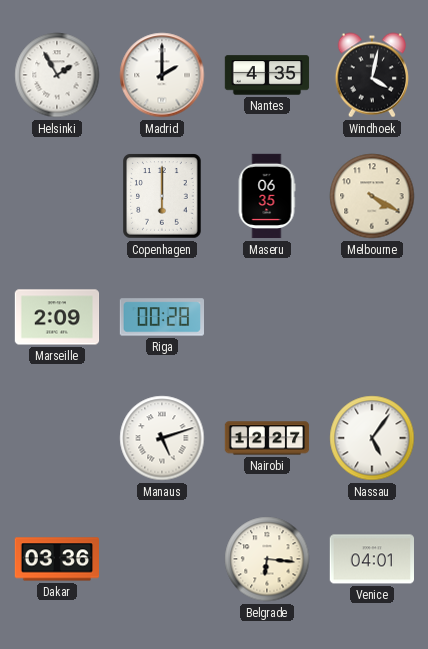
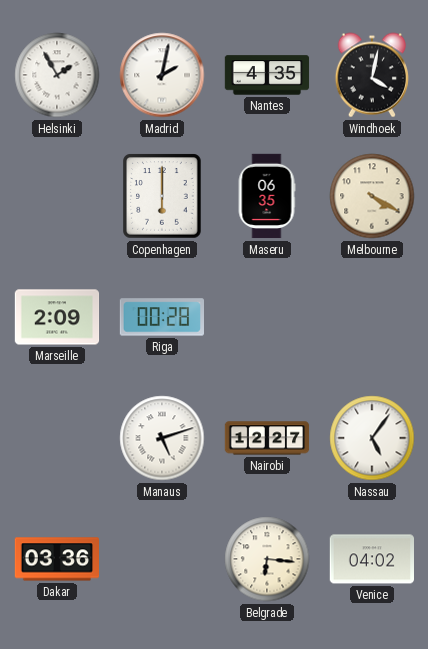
Madrid: 2:00 -> 2:02 (162, 75)
Venice: 04:01 -> 04:02 (371, 559)
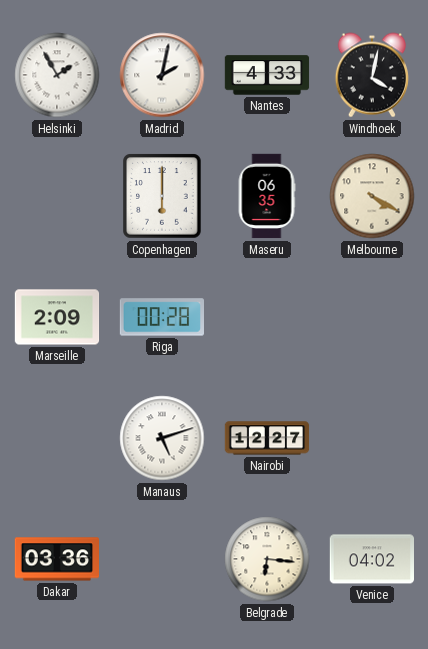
Nantes: 4:35 -> 4:33 (267, 75)
Nassau: 5:06 -> none (372, 438)
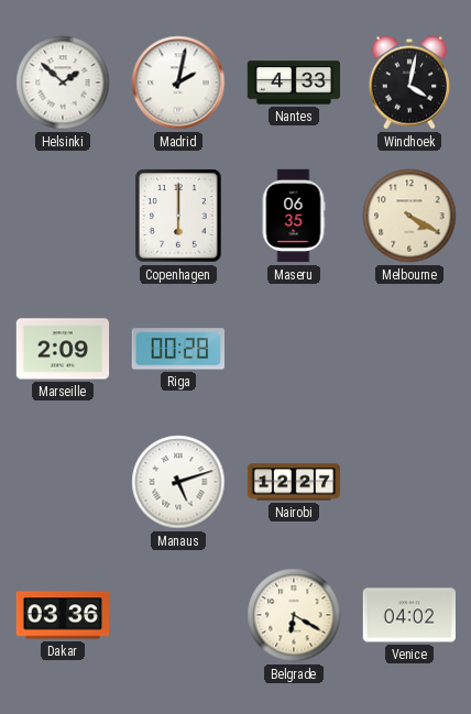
Helsinki: 1:55 -> 1:52 (63, 83)
Belgrade: 6:16 -> 6:20 (294, 615)
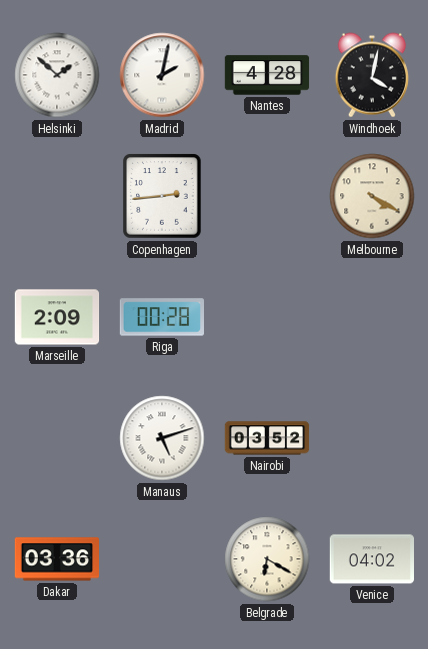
Nantes: 4:33 -> 4:28 (267, 75)
Copenhagen: 6:00 -> 2:44 (162, 196)
Maseru: 06:35 -> none (294, 216)
Nairobi: 12:27 -> 03:52 (267, 438)
